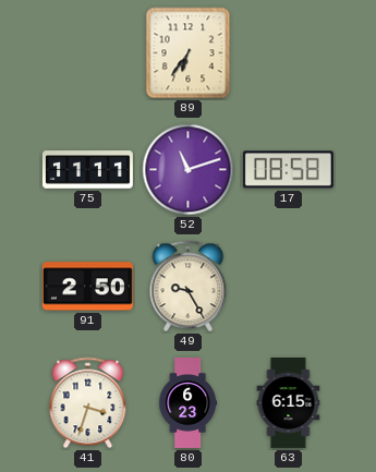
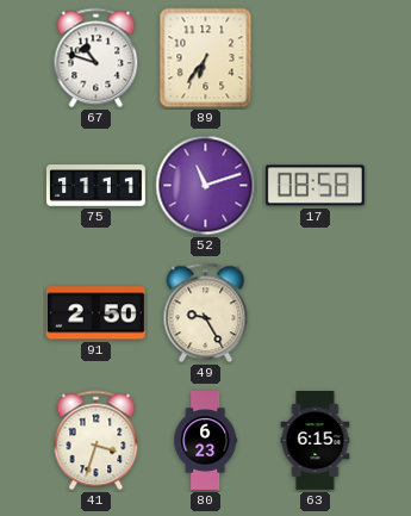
67: none -> 10:48 (96, 58)
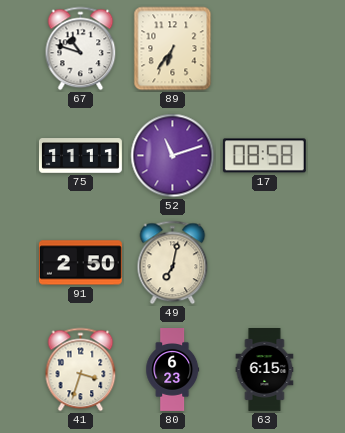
49: 9:25 -> 7:02 (173, 263)
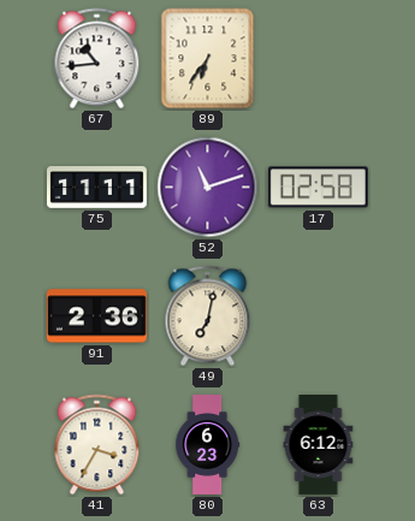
67: 10:48 -> 10:44 (97, 59)
17: 08:58 -> 02:58 (318, 188)
91: 2:50 -> 2:36 (96, 316)
41: 3:33 -> 3:35 (97, 445)
63: 6:15 -> 6:12 (319, 445)
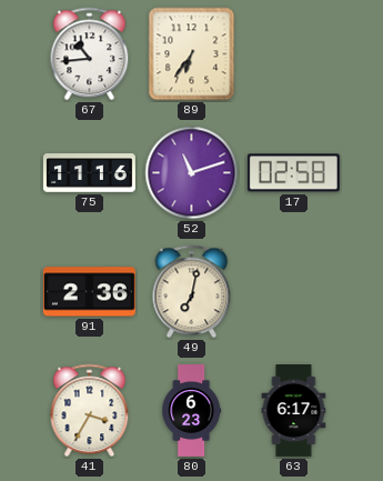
75: 11:11 -> 11:16 (89, 173)
63: 6:12 -> 6:17 (294, 411)
